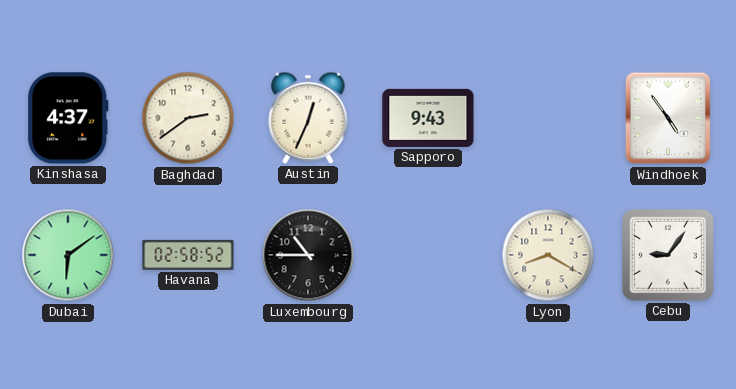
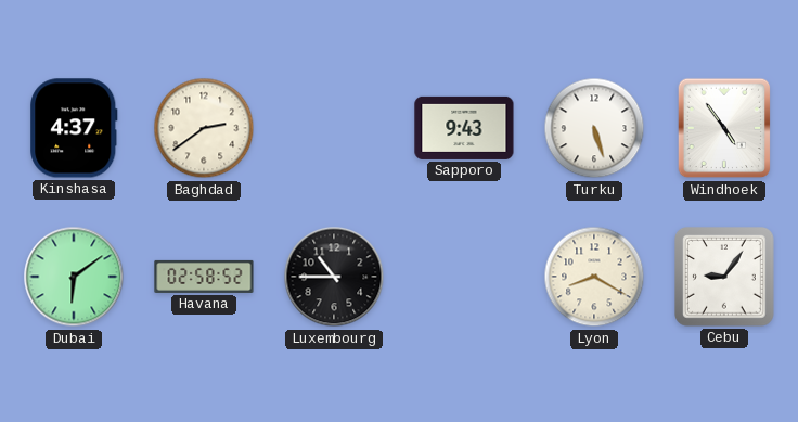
Austin: 12:34 -> none (308, 118)
Turku: none -> 5:27 (594, 128)
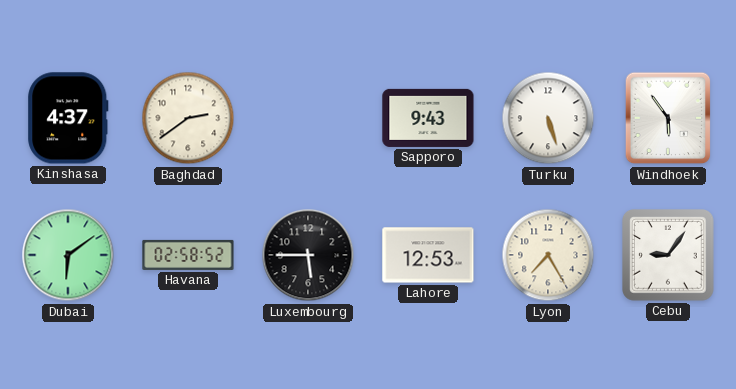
Windhoek: 4:54 -> 5:54 (668, 118)
Luxembourg: 10:45 -> 5:45 (308, 255)
Lahore: none -> 12:53 (428, 255)
Lyon: 8:20 -> 7:25 (548, 255)
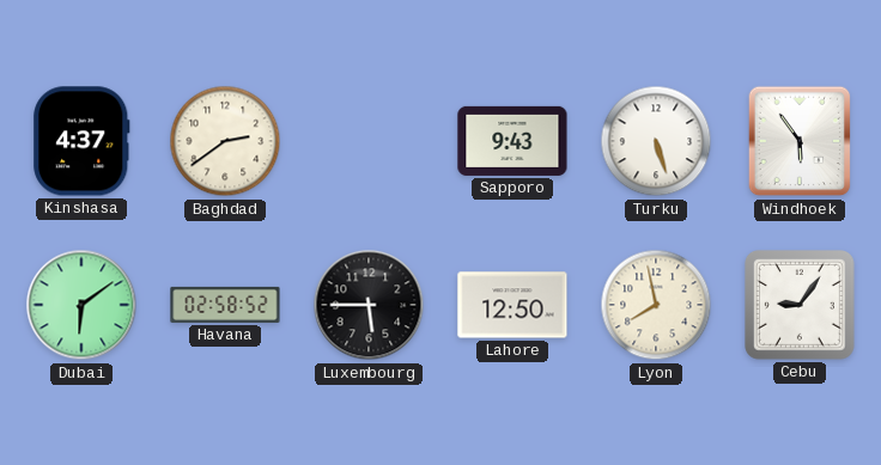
Lahore: 12:53 -> 12:50 (512, 305)
Lyon: 7:25 -> 7:58 (656, 305)
